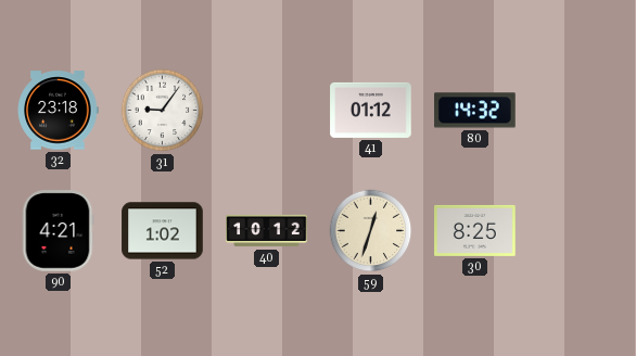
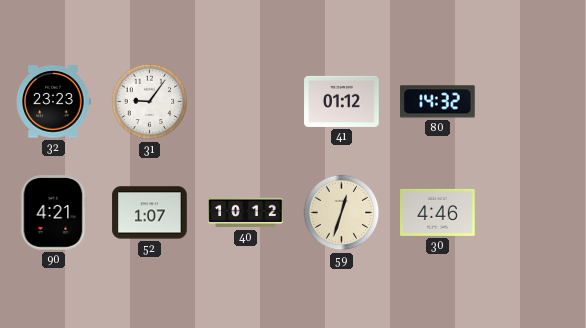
32: 23:18 -> 23:23 (53, 102)
52: 1:02 -> 1:07 (150, 213)
30: 8:25 -> 4:46 (438, 212)
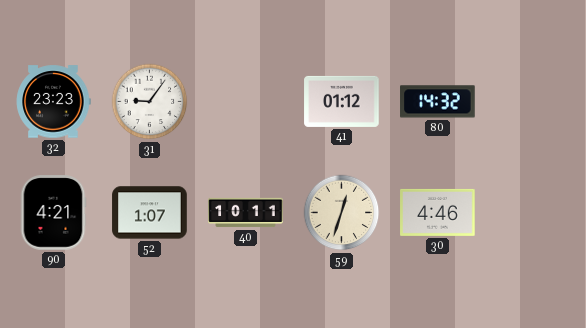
40: 10:12 -> 10:11 (246, 213)
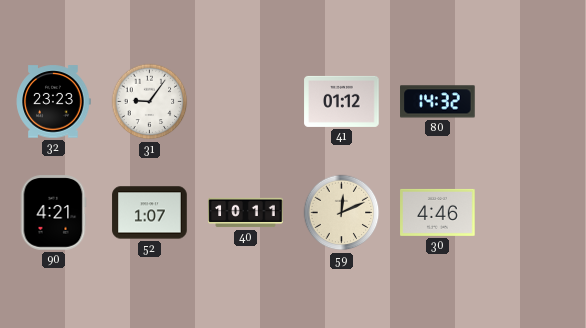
59: 12:33 -> 12:11 (342, 213)
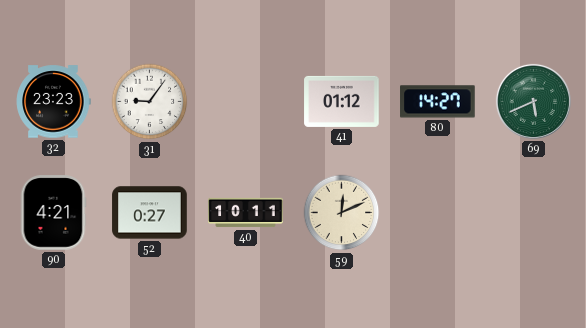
80: 14:32 -> 14:27 (438, 102)
69: none -> 5:41 (533, 101)
52: 1:07 -> 0:27 (150, 213)
30: 4:46 -> none (438, 212)
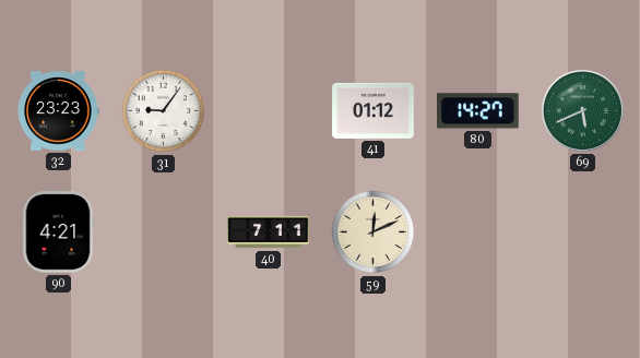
52: 0:27 -> none (150, 213)
40: 10:11 -> 7:11 (269, 232)
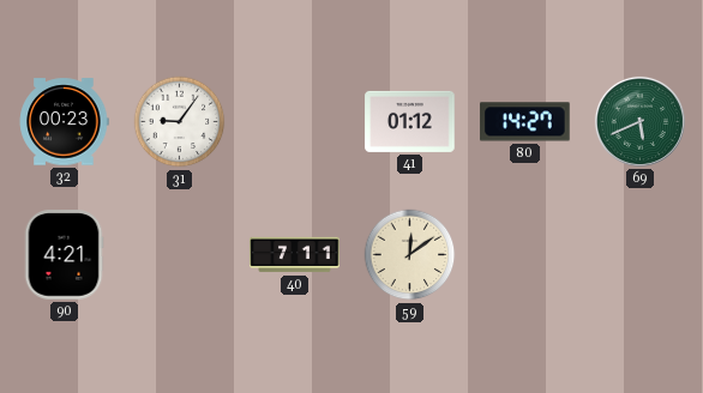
32: 23:23 -> 00:23 (64, 122)
59: 12:11 -> 12:09 (410, 255)
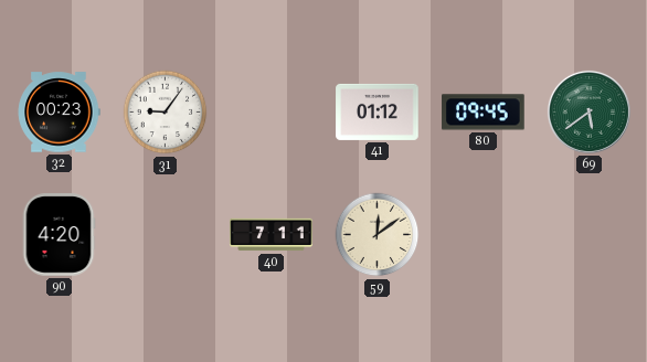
80: 14:27 -> 09:45 (484, 113)
69: 5:41 -> 5:39 (588, 111)
90: 4:21 -> 4:20 (59, 235)
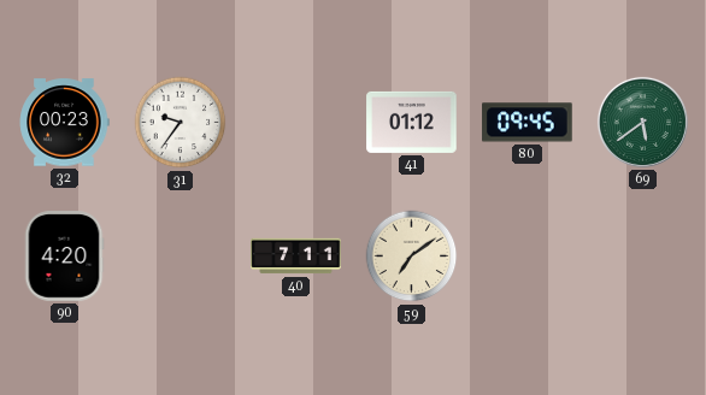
31: 9:06 -> 9:36 (181, 123)
59: 12:09 -> 7:09 (412, 257)
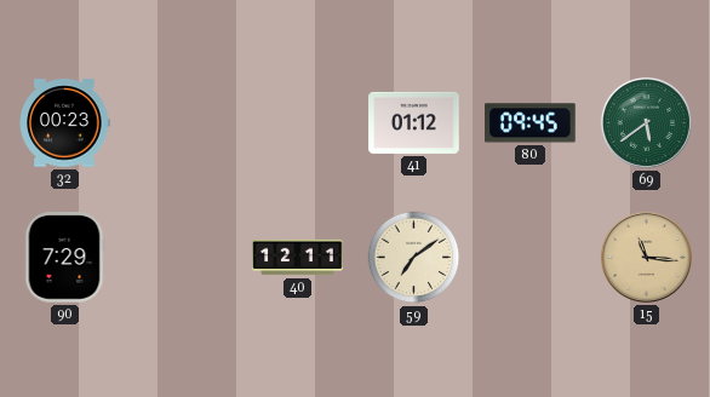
31: 9:36 -> none (181, 123)
90: 4:20 -> 7:29 (64, 258)
40: 7:11 -> 12:11 (298, 258)
15: none -> 11:16 (646, 257)
